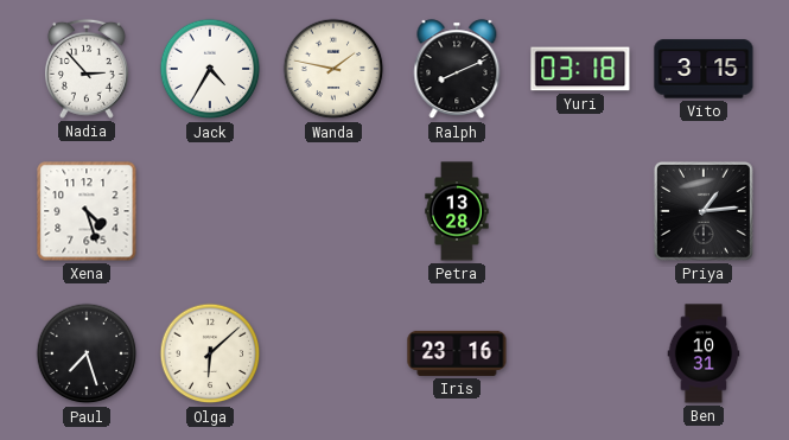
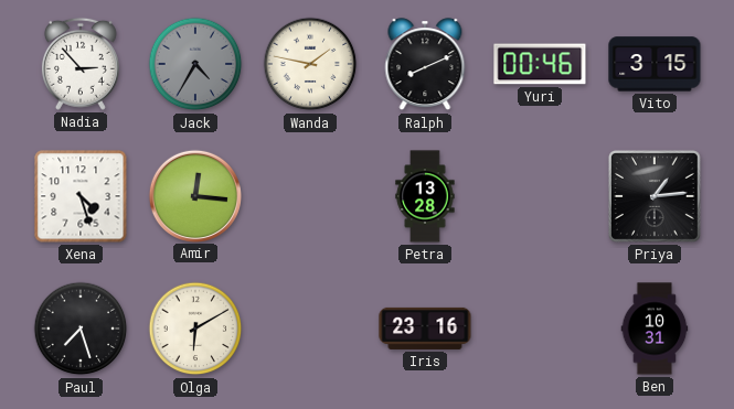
Jack dial: white -> grey (195, 64)
Yuri: 03:18 -> 00:46 (540, 64)
Amir: none -> 12:16 (194, 195)
Olga: 6:08 -> 6:10 (195, 329)
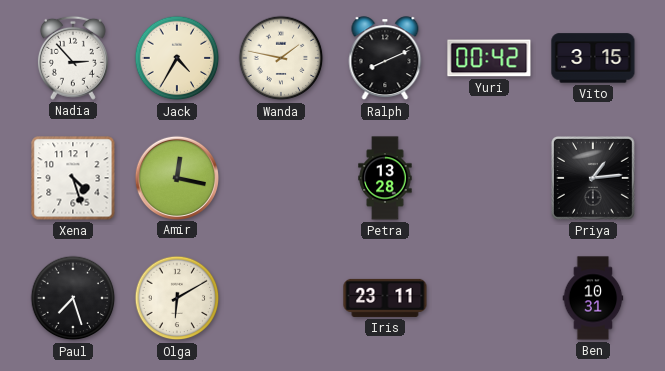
Jack dial: grey -> cream (177, 58)
Yuri: 00:46 -> 00:42 (489, 58)
Amir: 12:16 -> 12:17 (176, 177)
Iris: 23:16 -> 23:11 (385, 298)
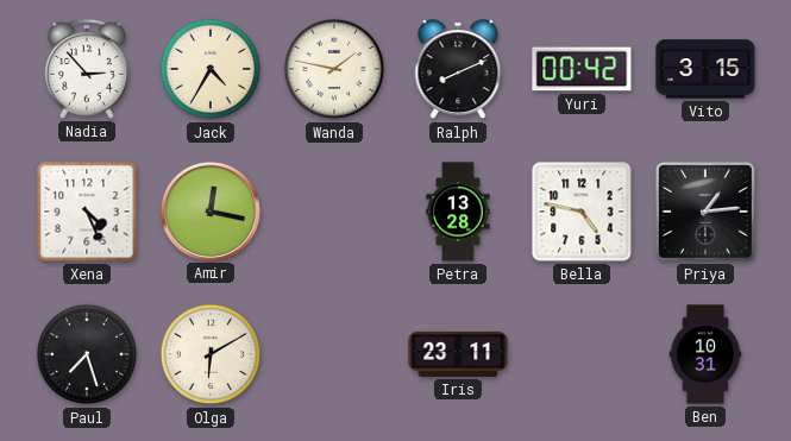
Xena: 4:27 -> 4:26 (87, 212)
Bella: none -> 4:47 (582, 212)
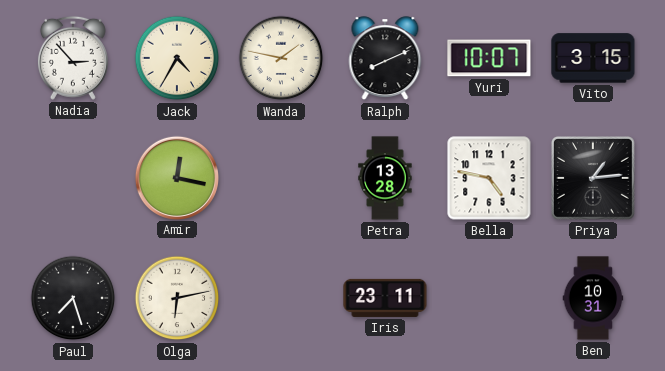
Yuri: 00:42 -> 10:07 (489, 58)
Xena: 4:26 -> none (87, 212)
Olga: 6:10 -> 6:13 (177, 298)
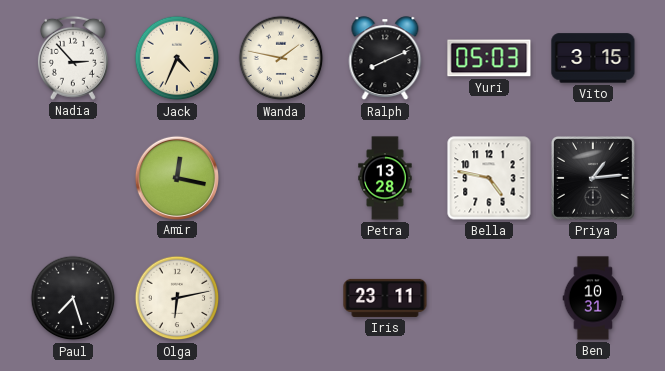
Jack: 4:35 -> 4:34 (177, 58)
Yuri: 10:07 -> 05:03 (489, 58)
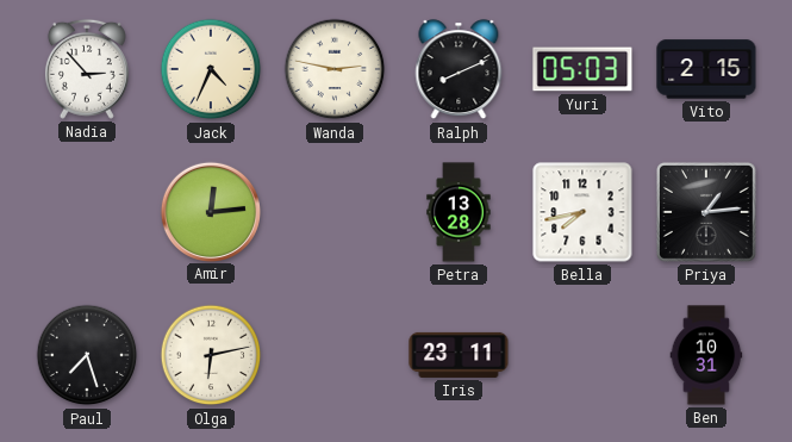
Wanda: 1:47 -> 2:47 (335, 69)
Vito: 3:15 -> 2:15 (706, 69)
Amir: 12:17 -> 12:14 (210, 211)
Bella: 4:47 -> 7:43 (582, 212)
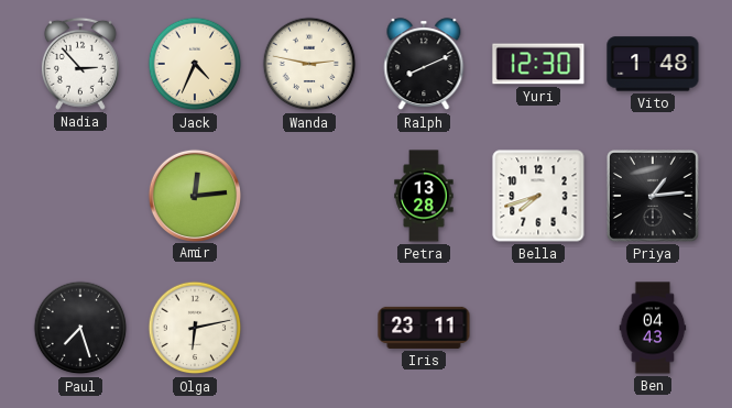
Yuri: 05:03 -> 12:30 (538, 64)
Vito: 2:15 -> 1:48 (653, 64)
Bella: 7:43 -> 7:42 (538, 196)
Ben: 10:31 -> 04:43 (653, 328)
